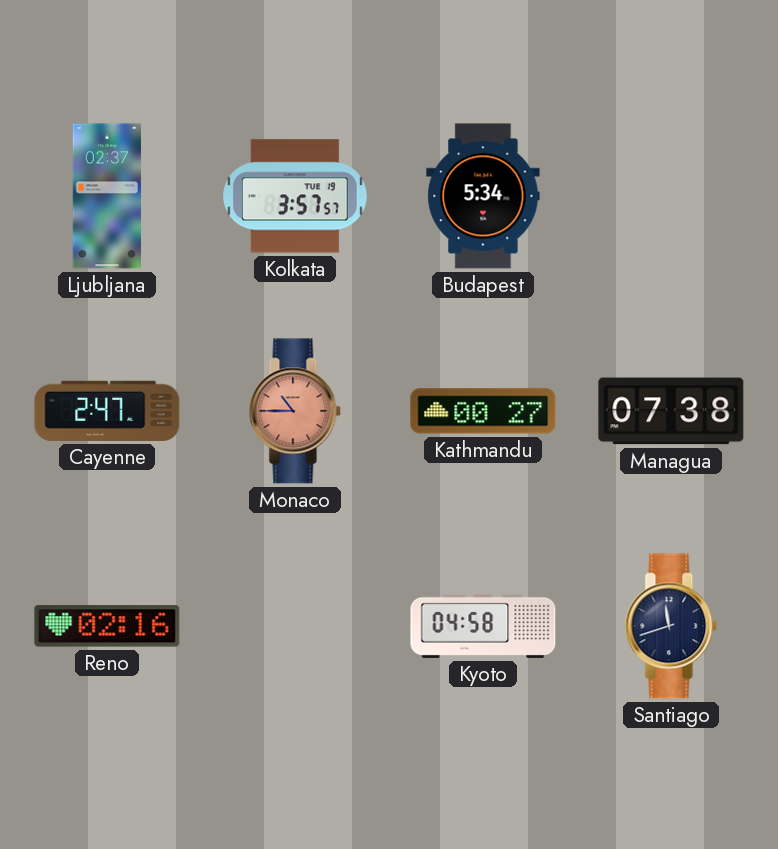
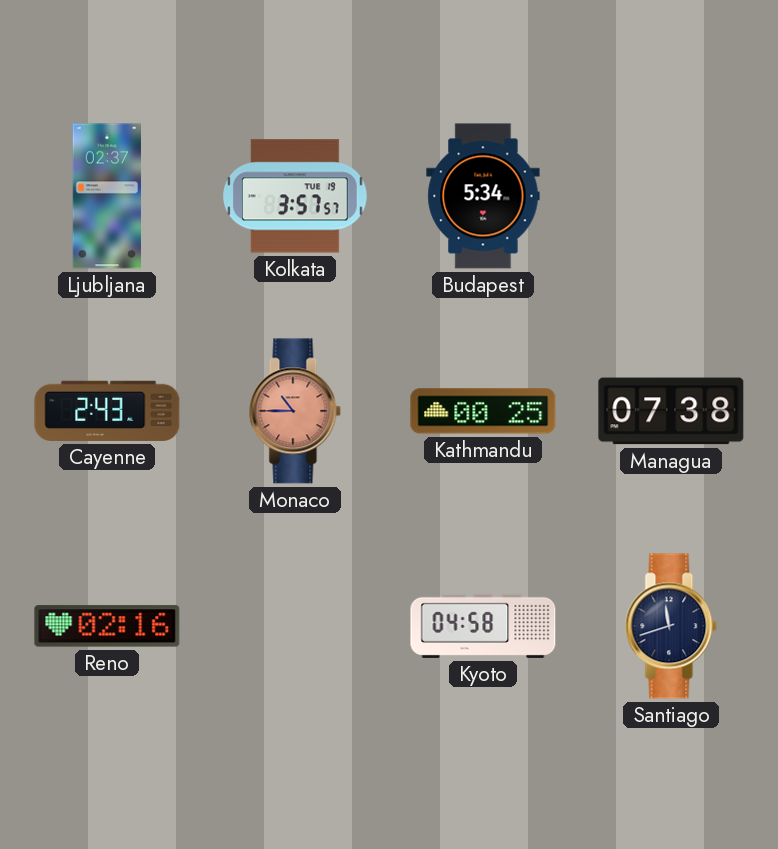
Cayenne: 2:47 -> 2:43 (107, 411)
Kathmandu: 00:27 -> 00:25 (483, 411)
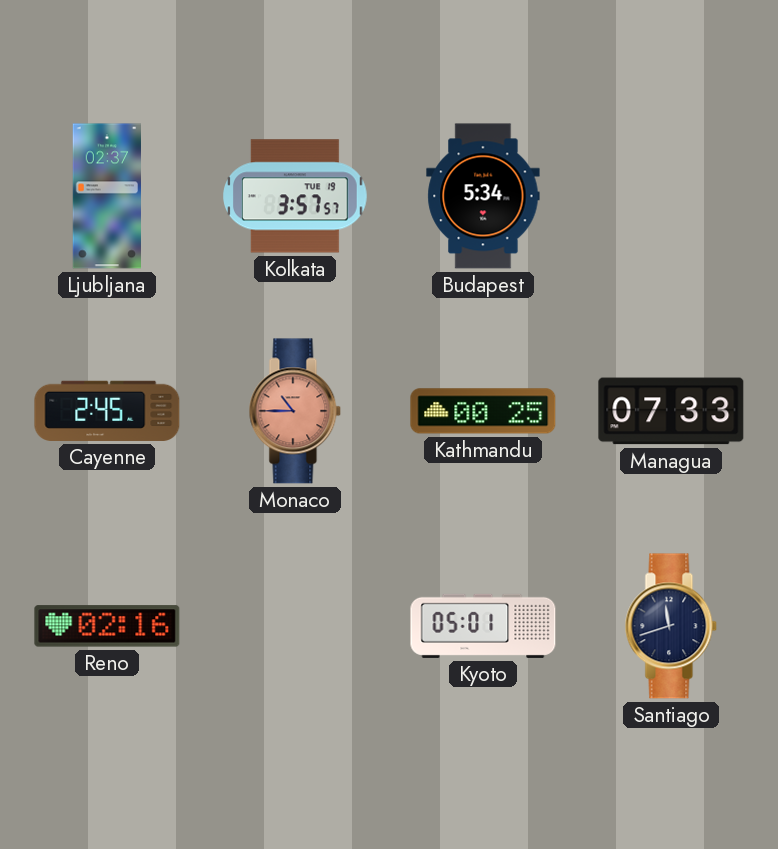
Cayenne: 2:43 -> 2:45 (107, 411)
Managua: 07:38 -> 07:33 (671, 411)
Kyoto: 04:58 -> 05:01 (483, 626)
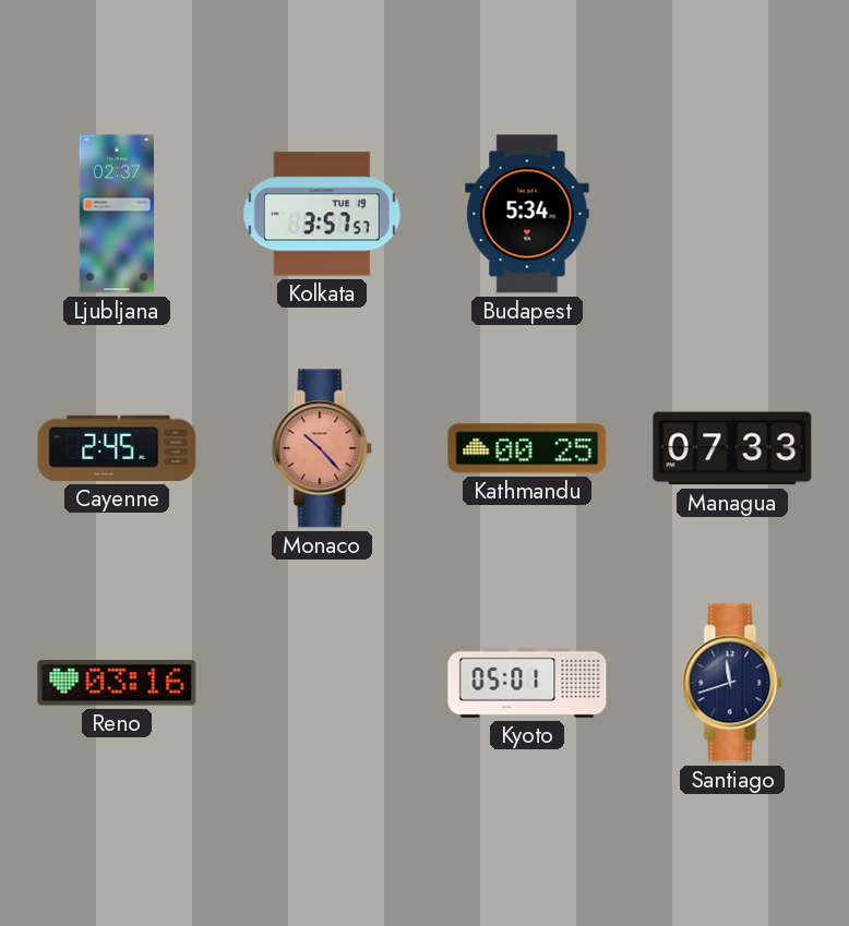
Monaco: 10:45 -> 10:23 (322, 448)
Reno: 02:16 -> 03:16 (117, 683)
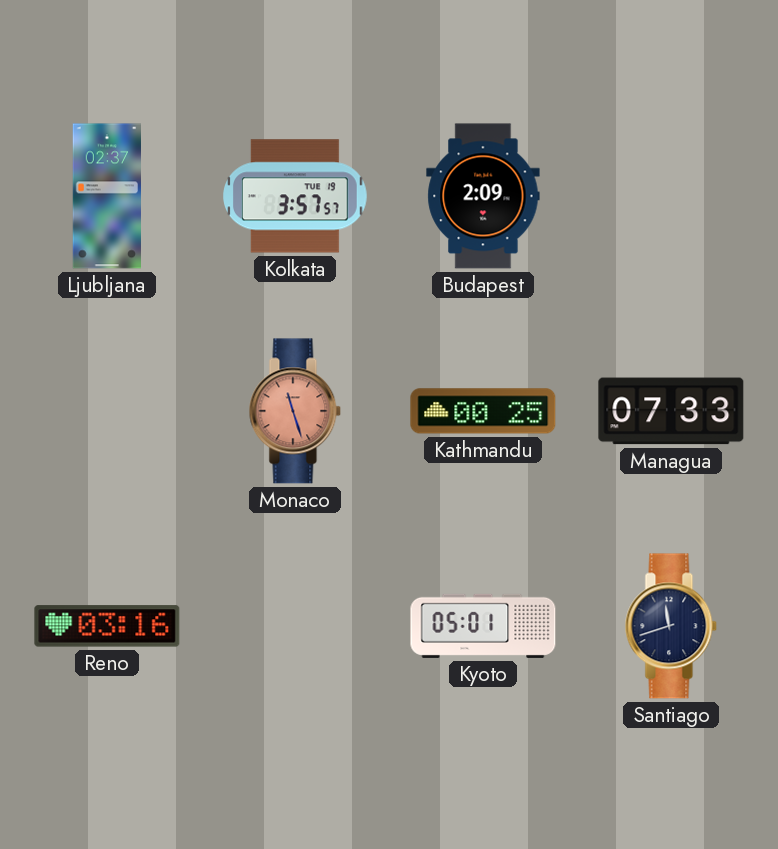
Budapest: 5:34 -> 2:09 (483, 196)
Cayenne: 2:45 -> none (117, 448)
Monaco: 10:23 -> 11:27 (295, 411)
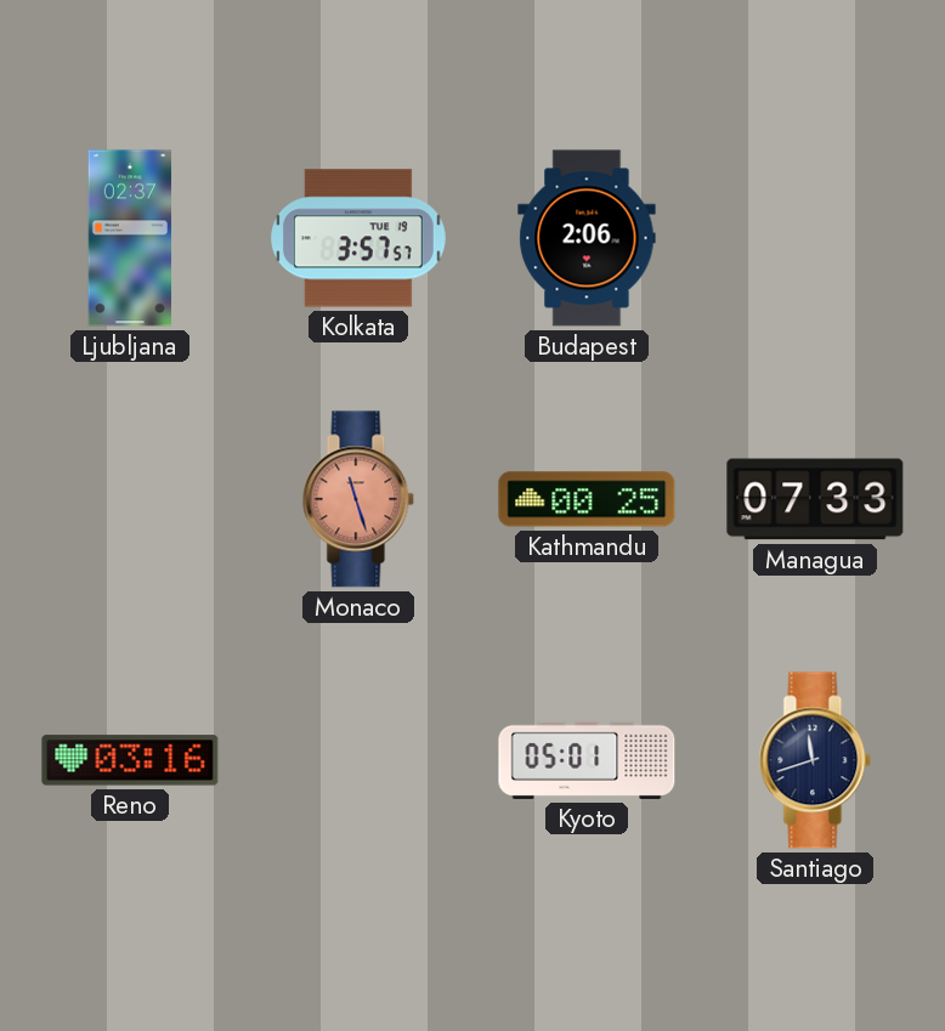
Budapest: 2:09 -> 2:06 (587, 238)
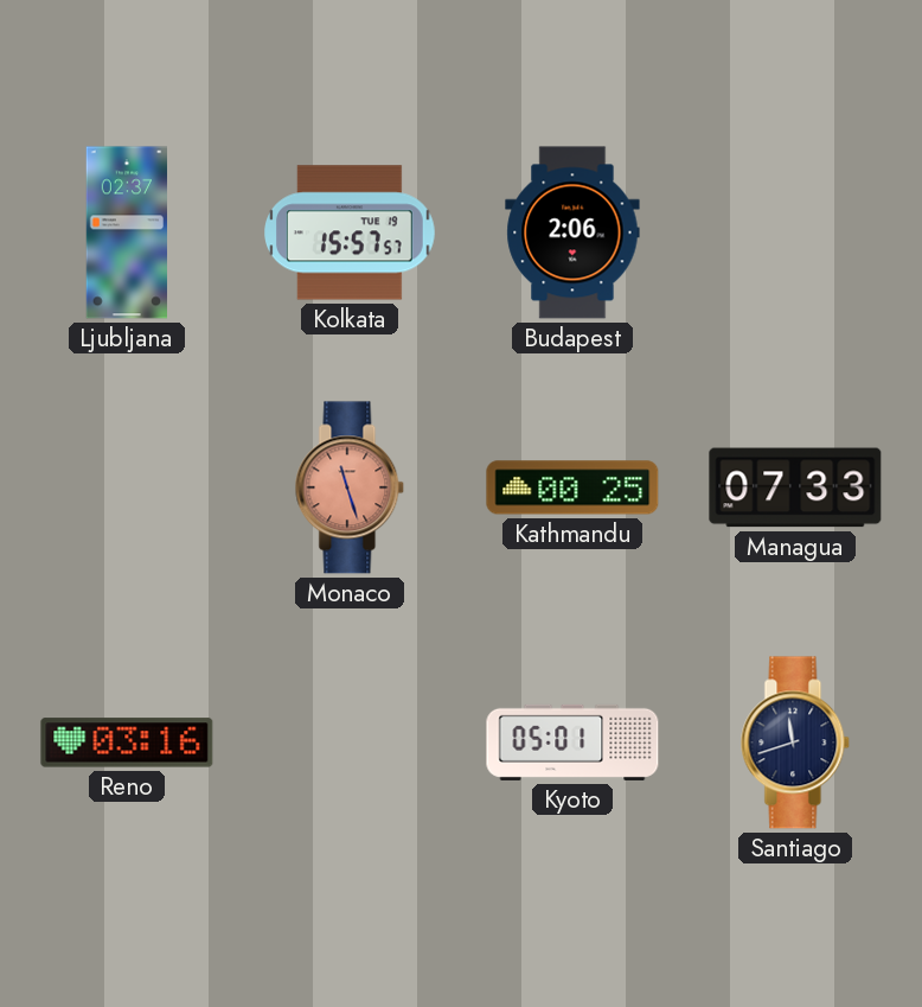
Kolkata: 3:57 -> 15:57 (351, 232)
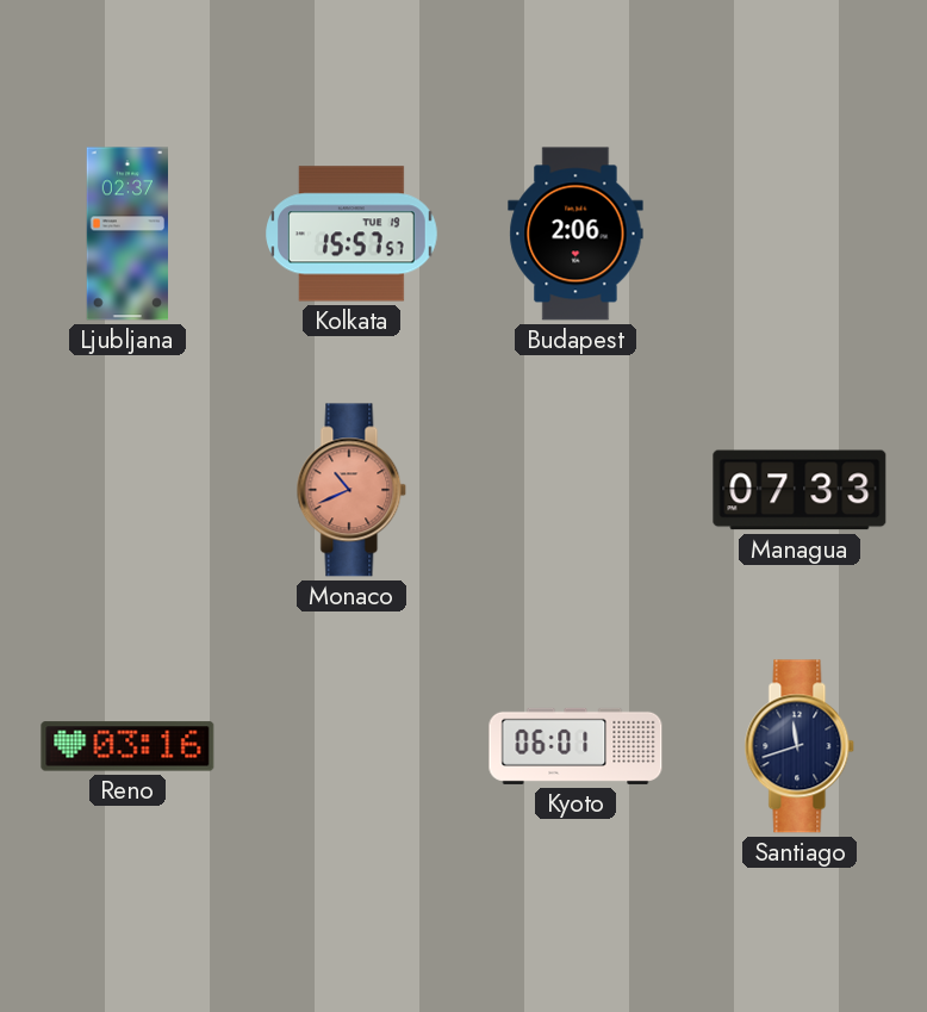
Monaco: 11:27 -> 10:41 (351, 490)
Kathmandu: 00:25 -> none (572, 487)
Kyoto: 05:01 -> 06:01 (576, 746)
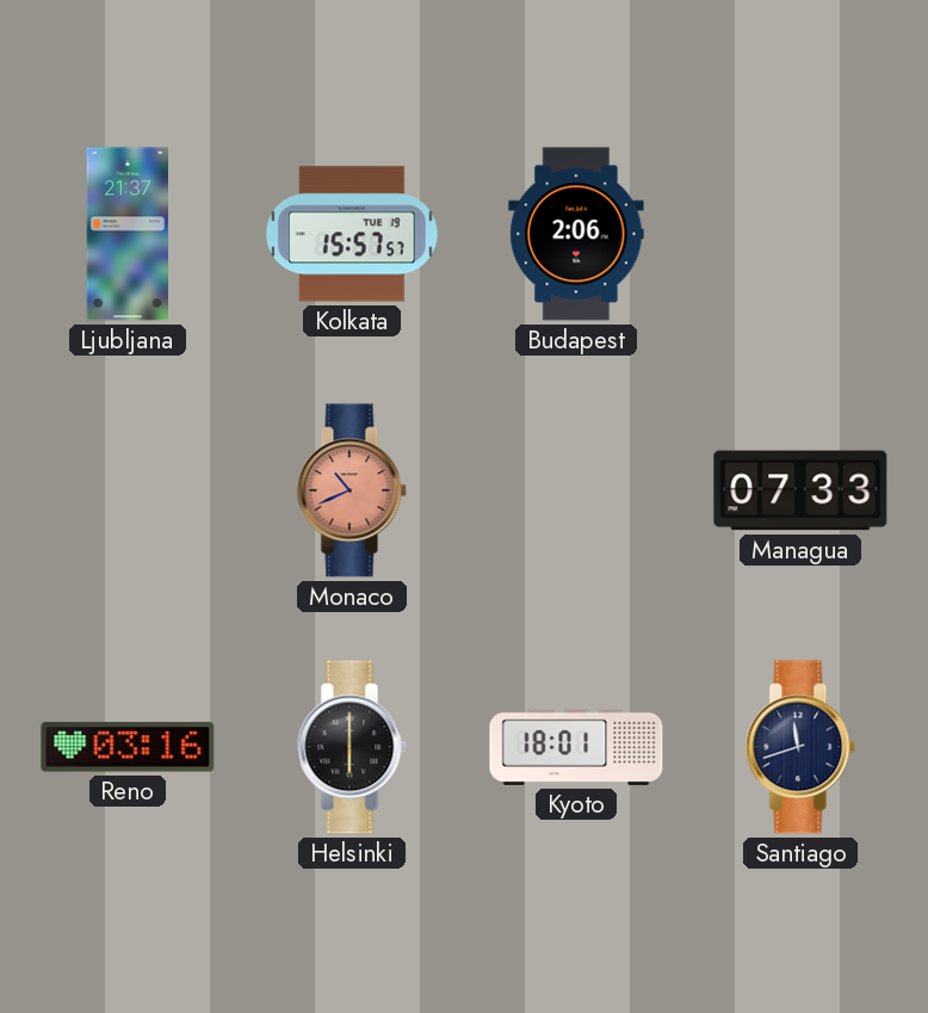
Ljubljana: 02:37 -> 21:37 (128, 234)
Helsinki: none -> 6:00 (352, 747)
Kyoto: 06:01 -> 18:01 (576, 747)
